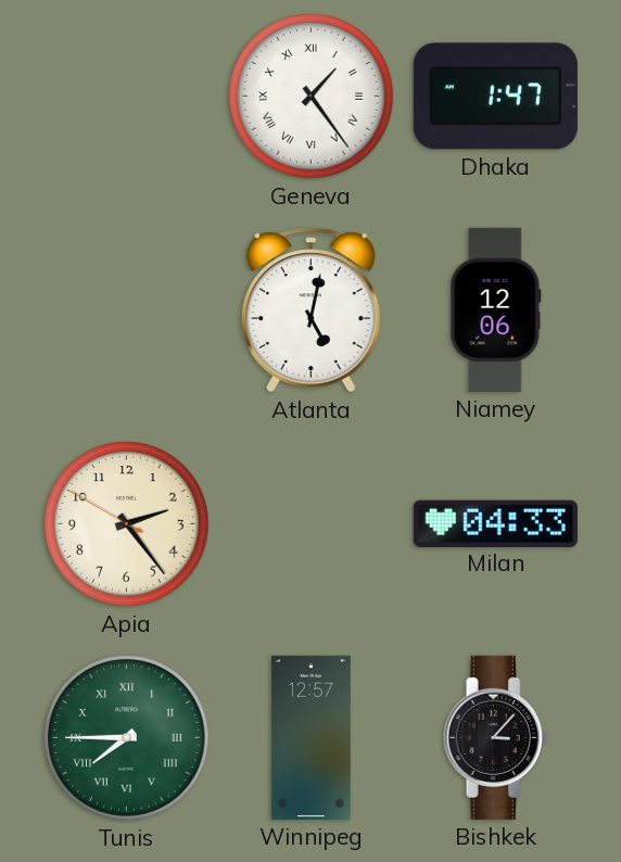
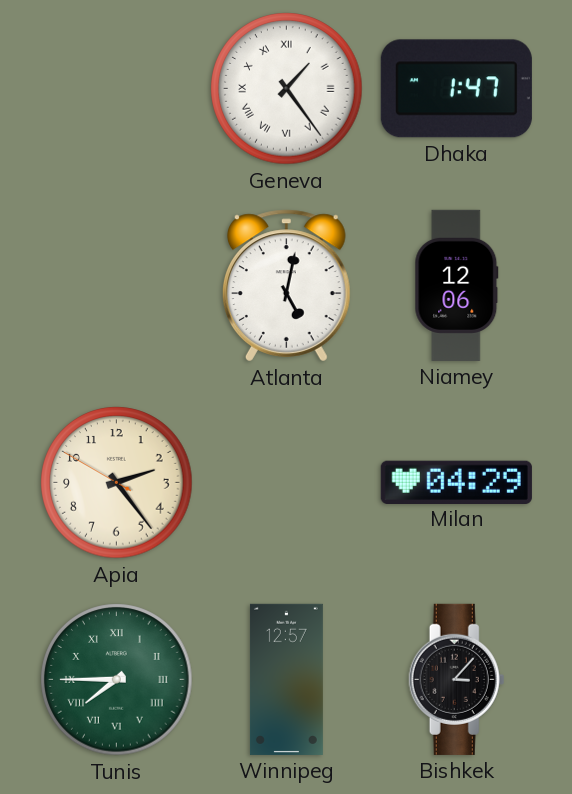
Milan: 04:33 -> 04:29 (456, 482)
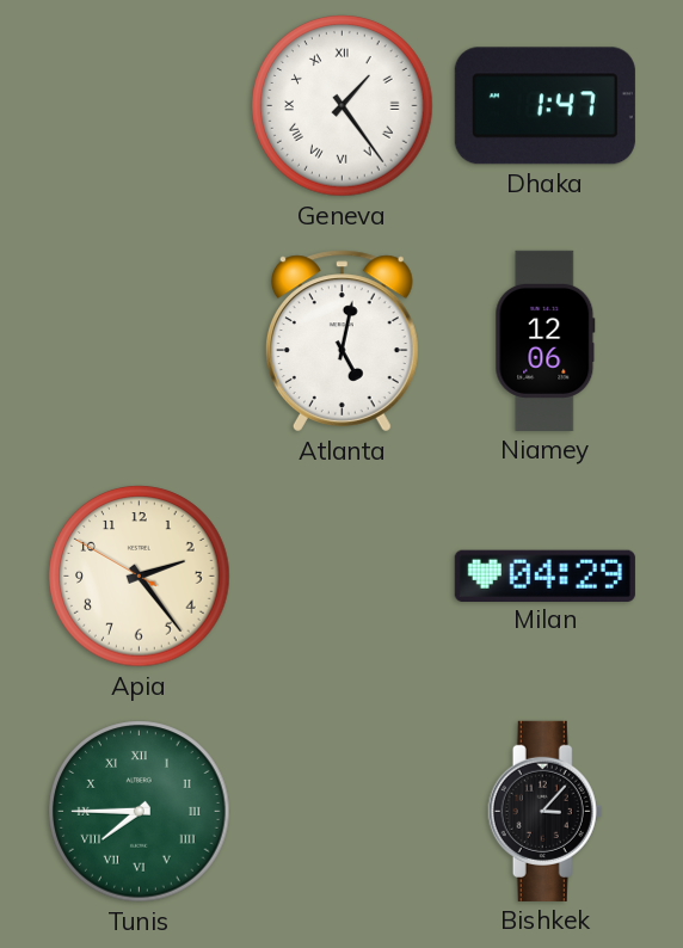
Winnipeg: 12:57 -> none (286, 679)
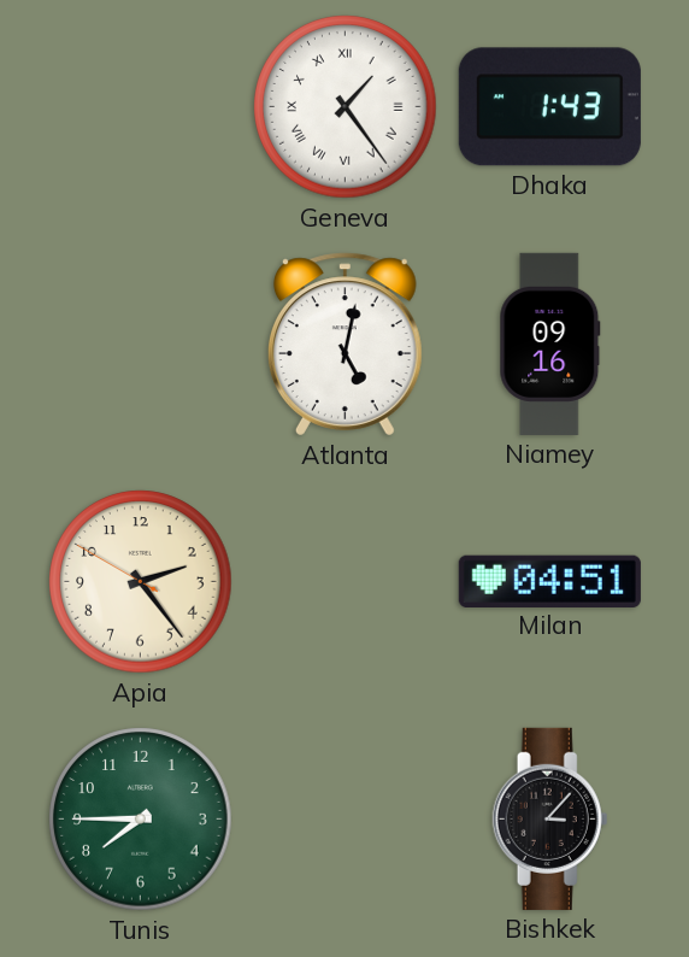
Dhaka: 1:47 -> 1:43 (549, 107)
Niamey: 12:06 -> 09:16 (550, 344)
Milan: 04:29 -> 04:51 (549, 581)
Tunis numerals: Roman -> Arabic (141, 820)
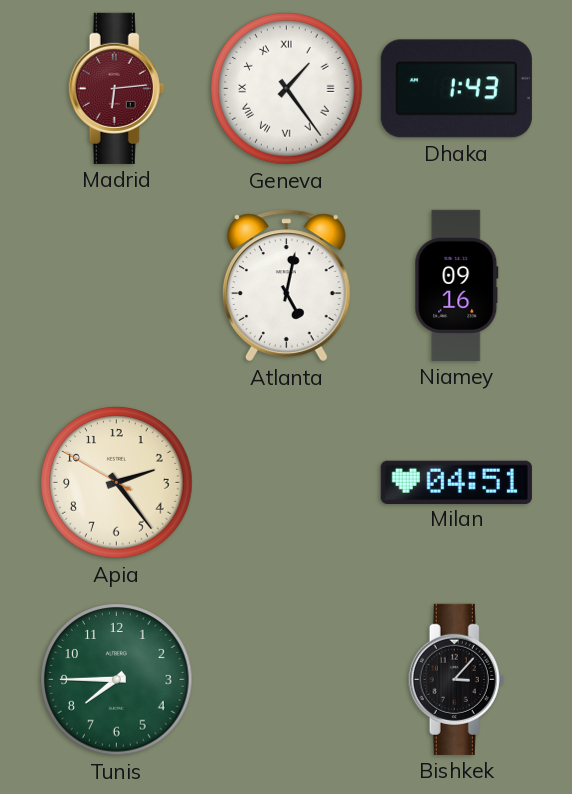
Madrid: none -> 6:14 (117, 88)
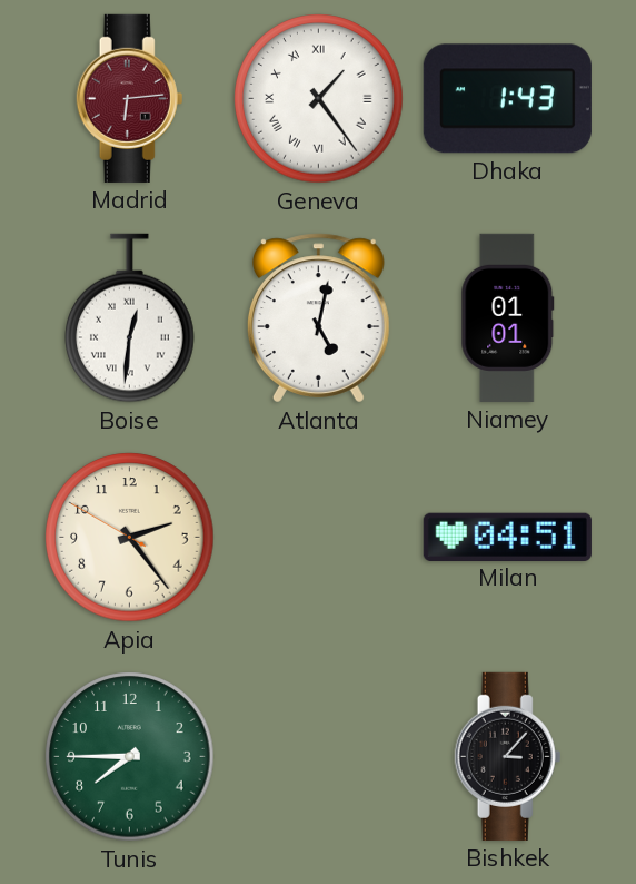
Boise: none -> 12:31 (130, 318)
Niamey: 09:16 -> 01:01 (508, 317)
